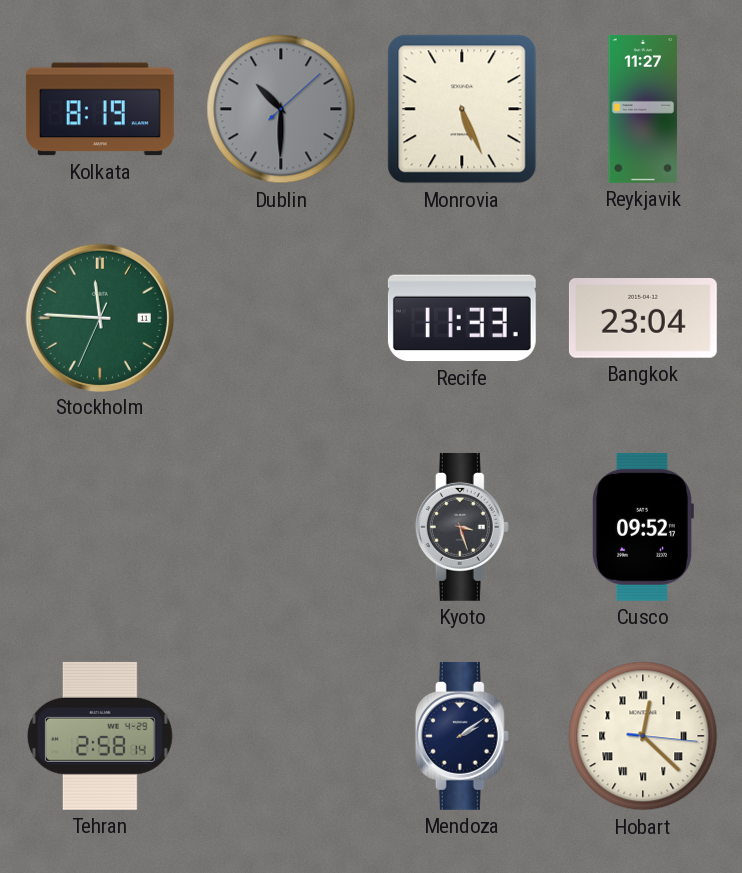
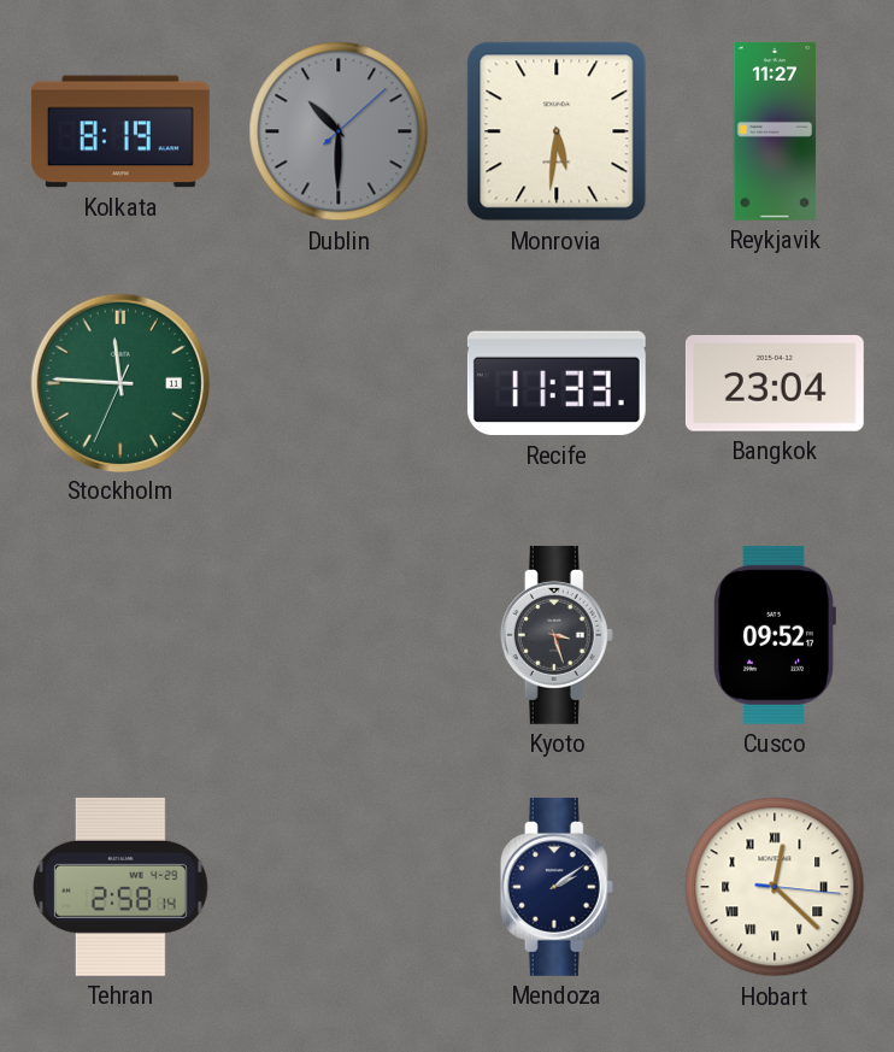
Monrovia: 5:26 -> 5:31 (557, 131)
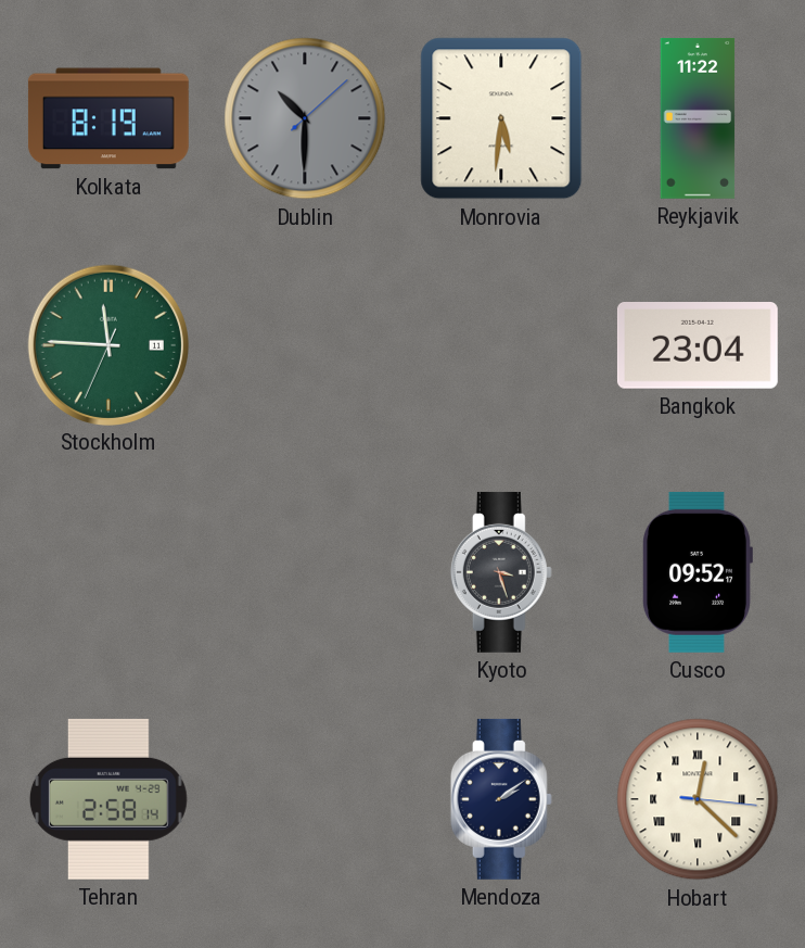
Reykjavik: 11:27 -> 11:22 (698, 118)
Recife: 11:33 -> none (557, 383)
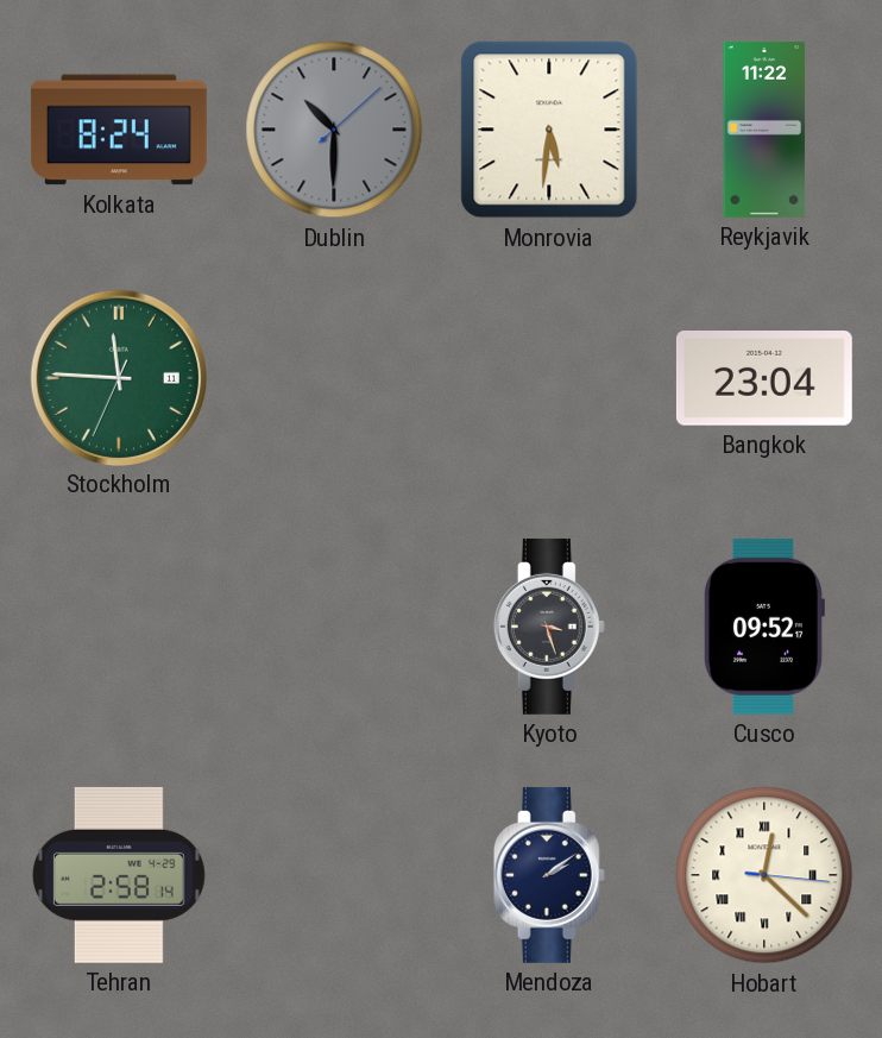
Kolkata: 8:19 -> 8:24 (119, 130)
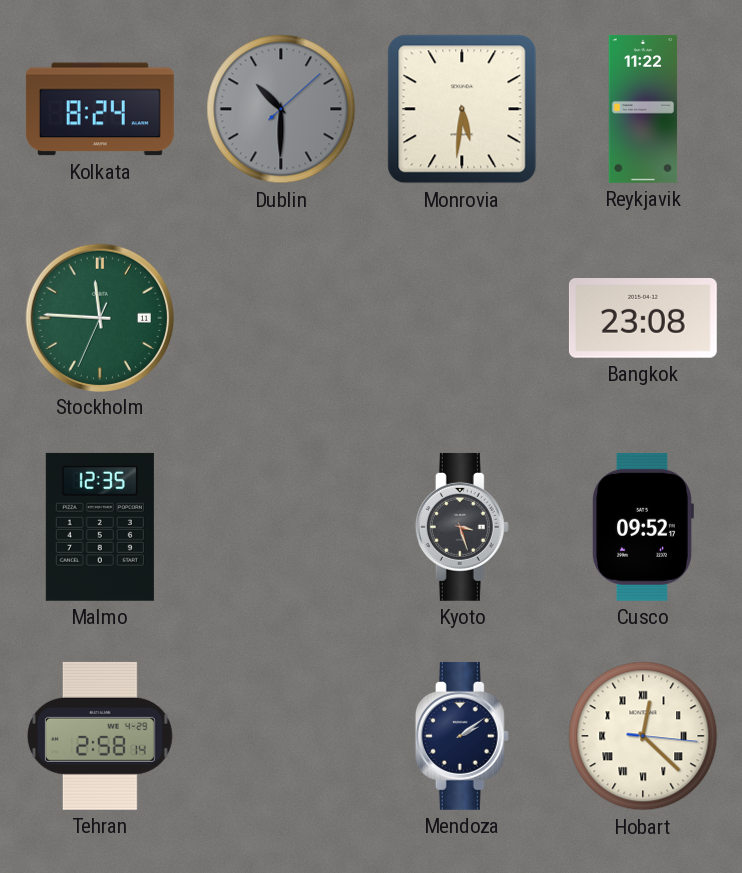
Bangkok: 23:04 -> 23:08 (643, 319)
Malmo: none -> 12:35 (100, 527)
